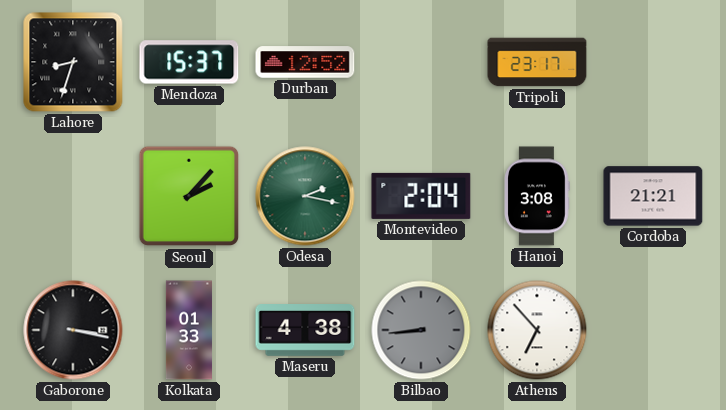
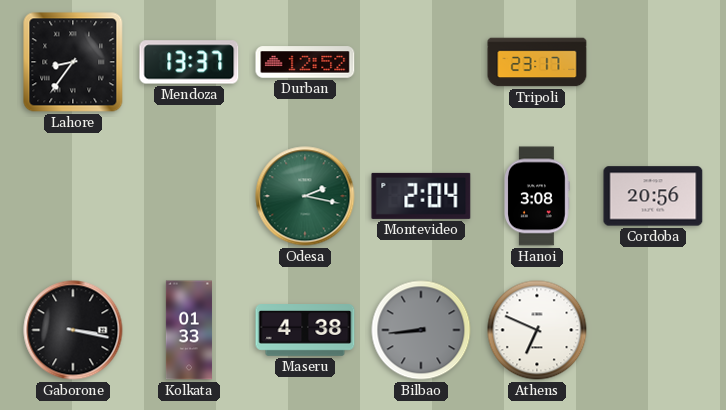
Lahore: 8:33 -> 8:36 (73, 62)
Mendoza: 15:37 -> 13:37 (189, 62)
Seoul: 2:07 -> none (189, 196)
Cordoba: 21:21 -> 20:56 (653, 196)
Athens: 6:53 -> 6:49 (537, 330)
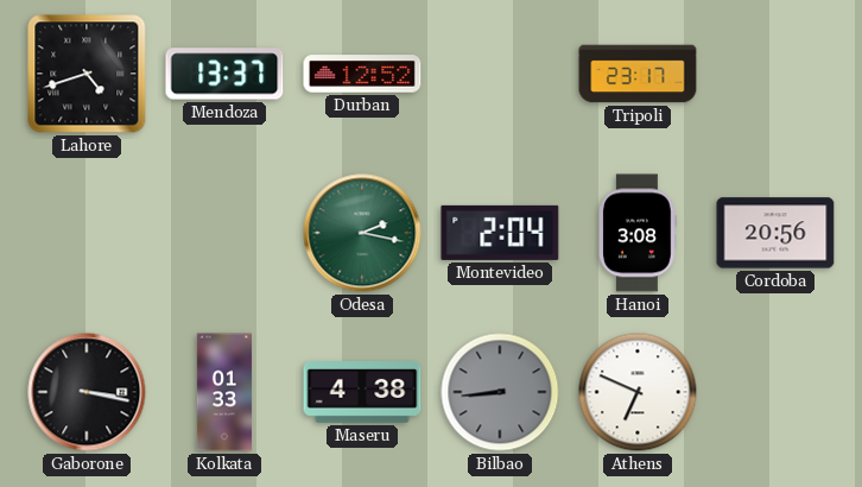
Lahore: 8:36 -> 4:42 (87, 74)
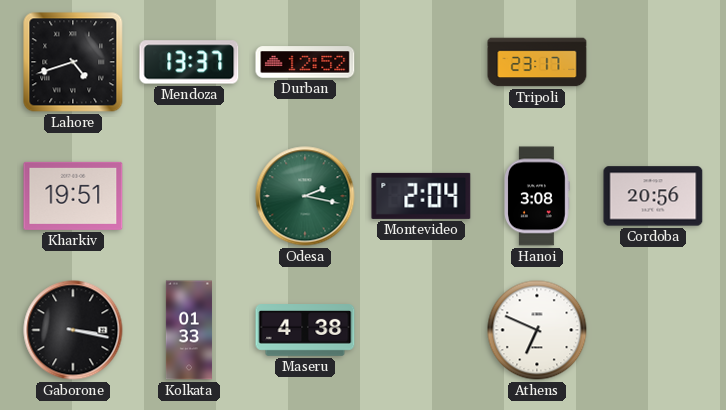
Kharkiv: none -> 19:51 (73, 196)
Bilbao: 8:44 -> none (500, 392)
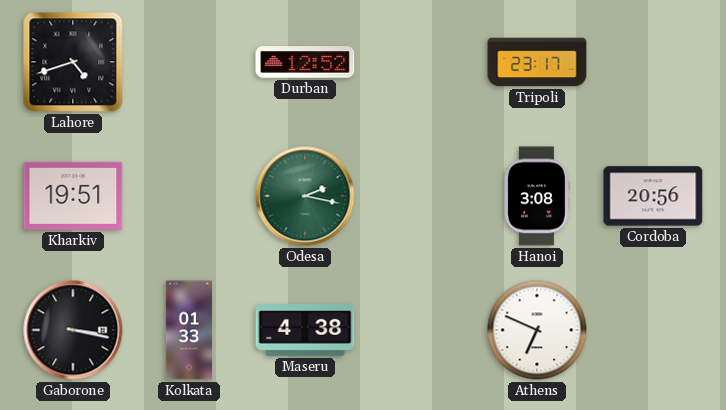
Mendoza: 13:37 -> none (189, 62)
Montevideo: 2:04 -> none (421, 196)
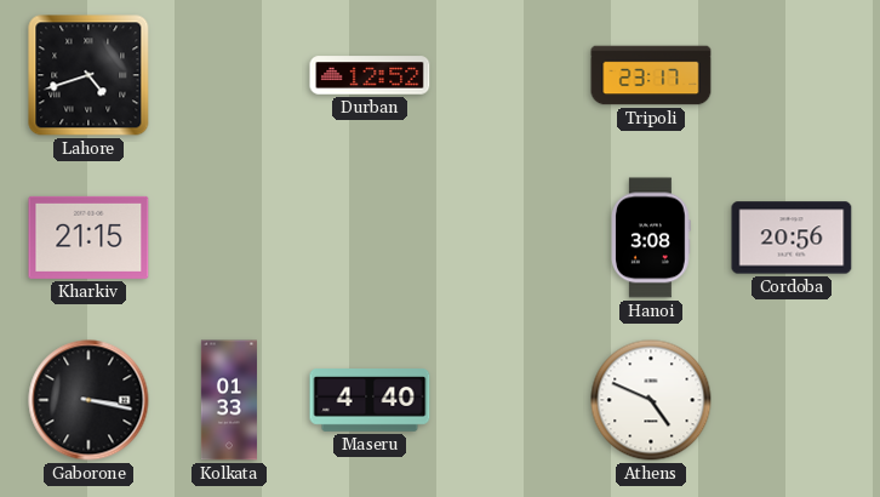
Kharkiv: 19:51 -> 21:15 (88, 238)
Odesa: 2:17 -> none (305, 196)
Maseru: 4:38 -> 4:40 (370, 401)
Athens: 6:49 -> 4:49 (651, 400)
